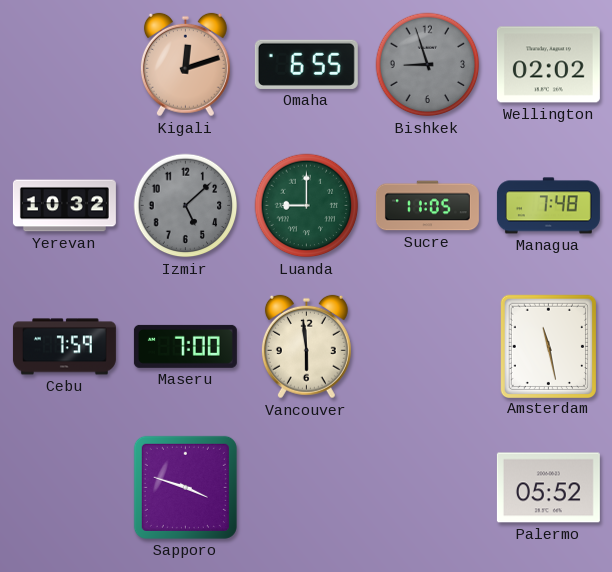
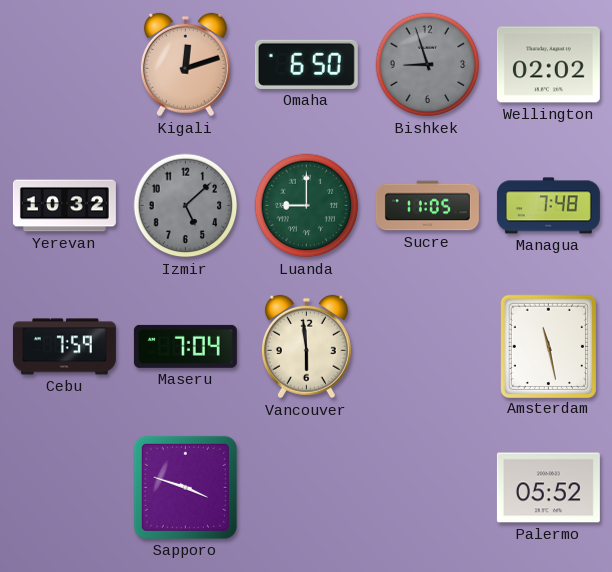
Omaha: 6:55 -> 6:50 (306, 64)
Maseru: 7:00 -> 7:04 (185, 346)
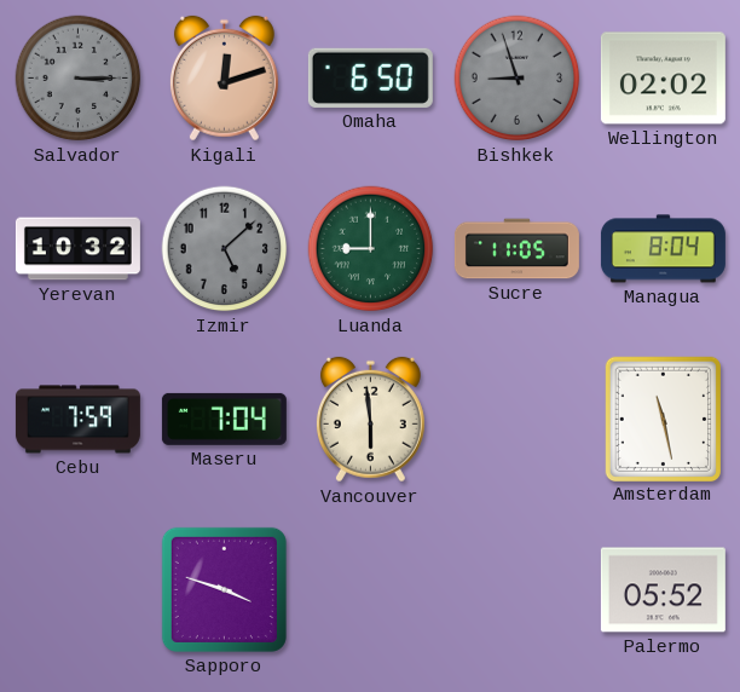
Salvador: none -> 3:15 (79, 79)
Managua: 7:48 -> 8:04 (663, 249)
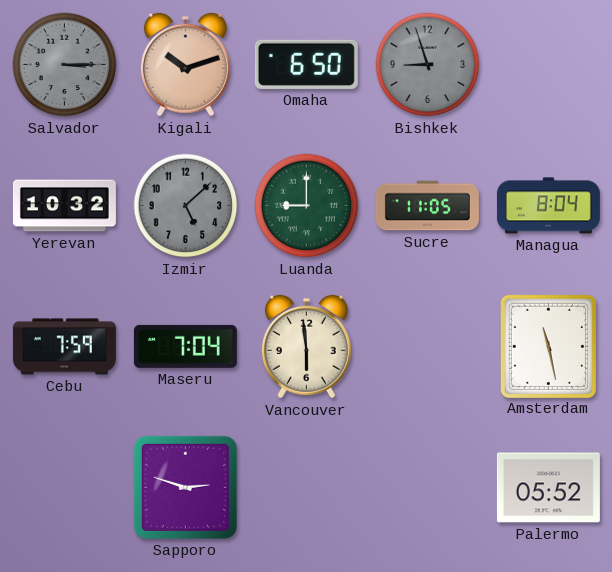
Kigali: 12:12 -> 10:12 (185, 65)
Wellington: 02:02 -> none (663, 79)
Sapporo: 3:48 -> 2:48 (185, 487)
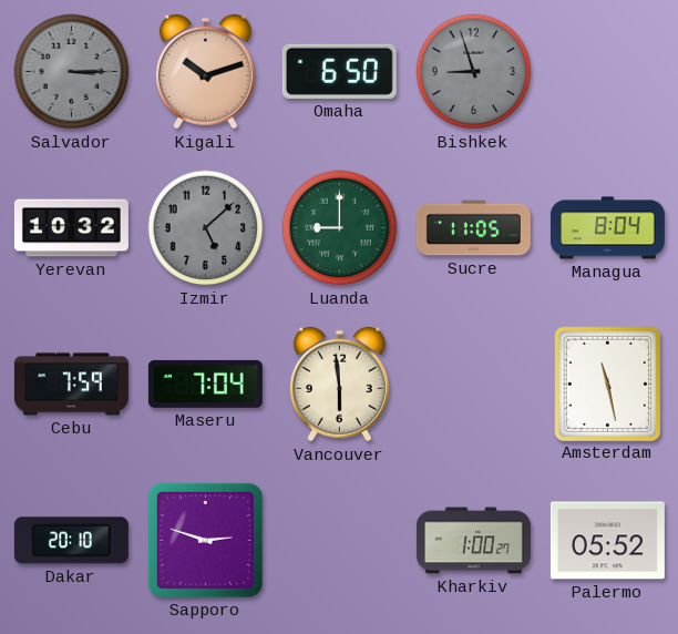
Dakar: none -> 20:10 (71, 541)
Kharkiv: none -> 1:00 (473, 541)
